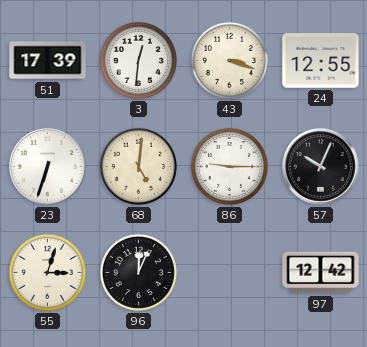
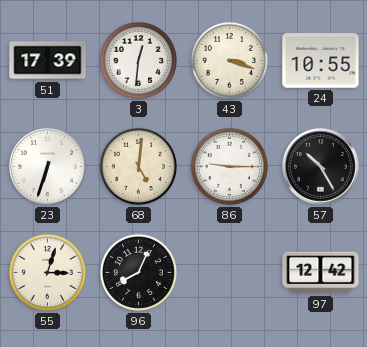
24: 12:55 -> 10:55 (321, 61)
57: 10:04 -> 10:25 (321, 167)
96: 12:04 -> 8:04 (138, 272)
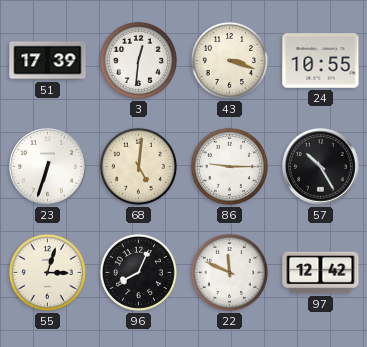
22: none -> 11:49 (229, 272)
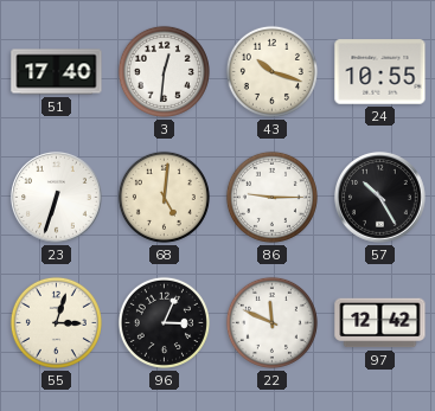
51: 17:39 -> 17:40 (57, 72)
43: 3:18 -> 10:18 (271, 71)
96: 8:04 -> 3:04 (164, 322)
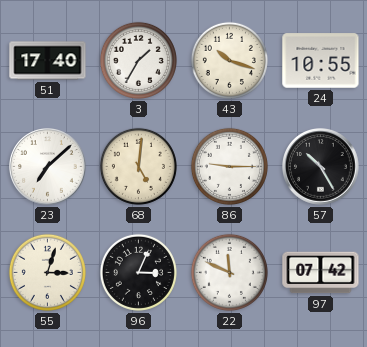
3: 12:31 -> 1:35 (138, 60)
23: 6:33 -> 7:08 (48, 167)
97: 12:42 -> 07:42 (321, 273)
